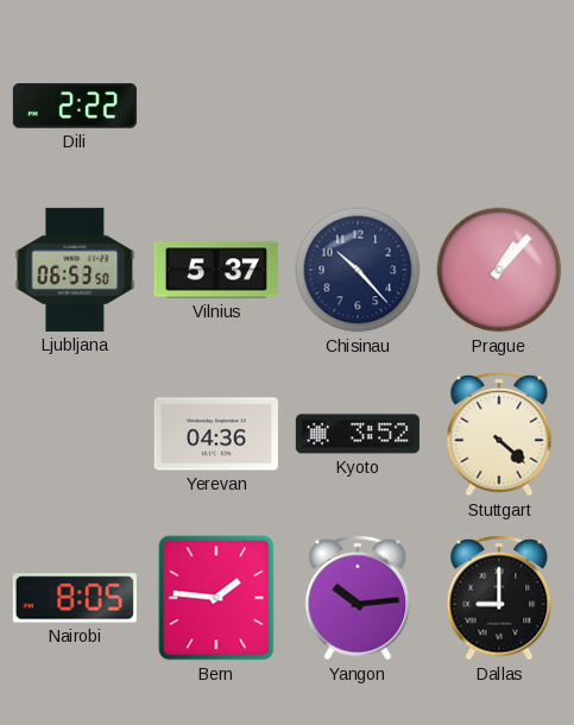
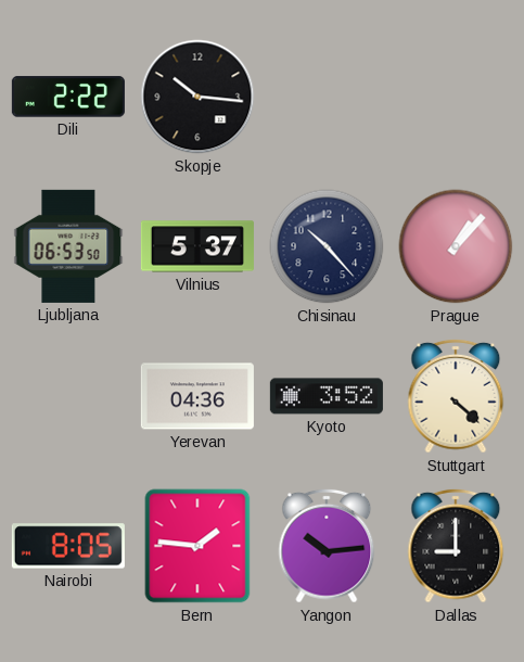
Skopje: none -> 10:16 (197, 97)
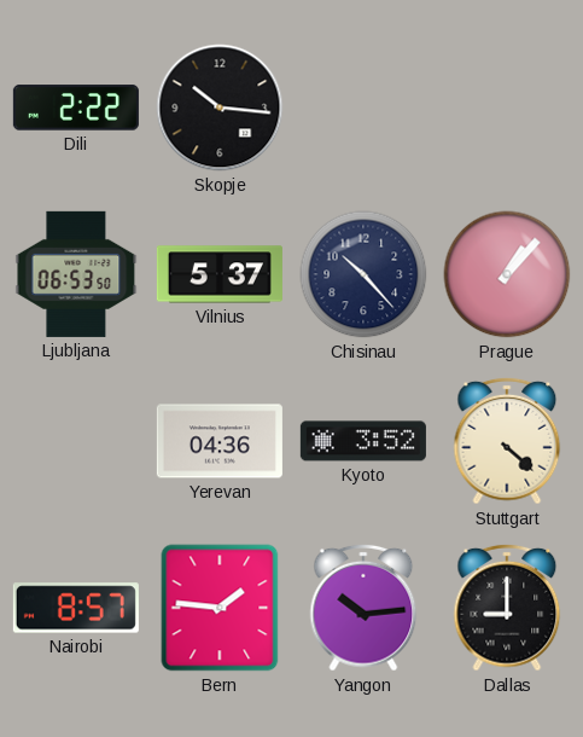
Nairobi: 8:05 -> 8:57 (76, 608)
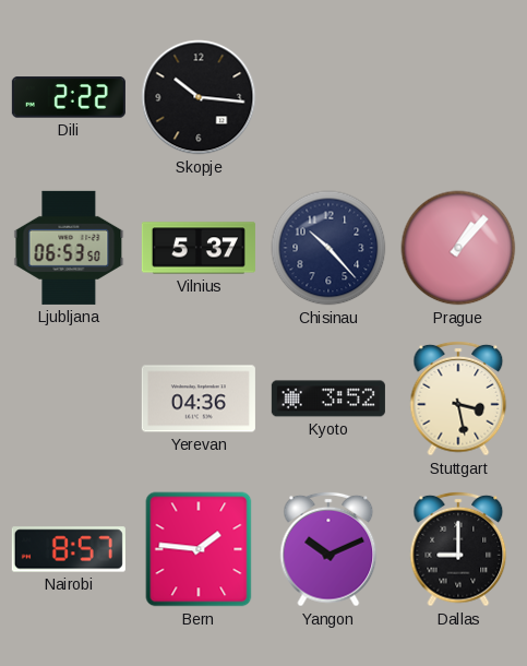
Stuttgart: 4:22 -> 3:28 (458, 399)
Yangon: 10:14 -> 10:11 (328, 549)
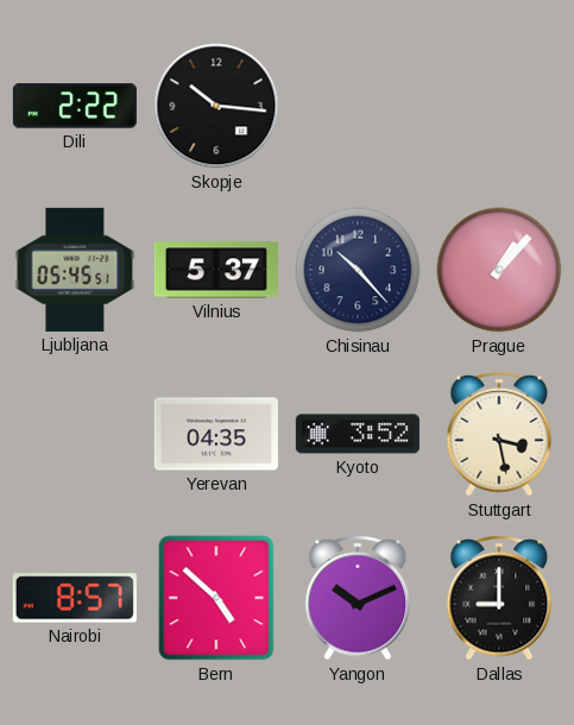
Ljubljana: 06:53 -> 05:45 (75, 270)
Yerevan: 04:36 -> 04:35 (216, 434)
Bern: 1:46 -> 4:52 (216, 598)
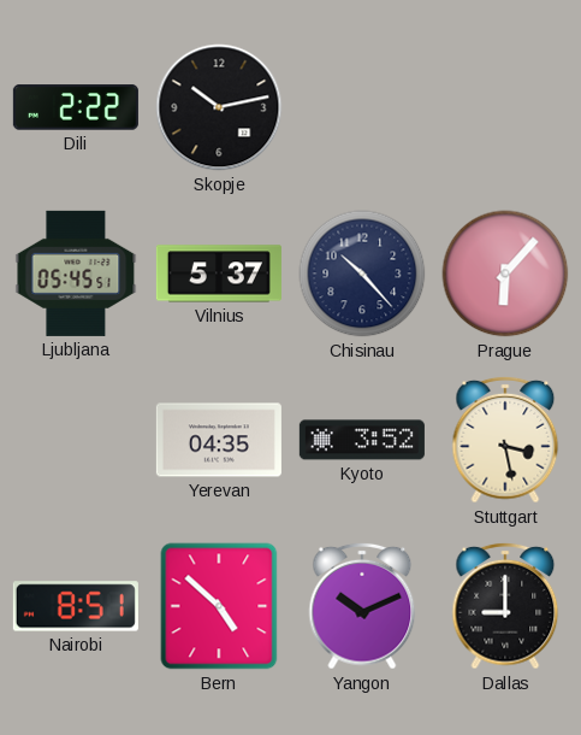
Skopje: 10:16 -> 10:13 (219, 107)
Prague: 1:07 -> 6:07 (505, 274)
Nairobi: 8:57 -> 8:51 (76, 606)
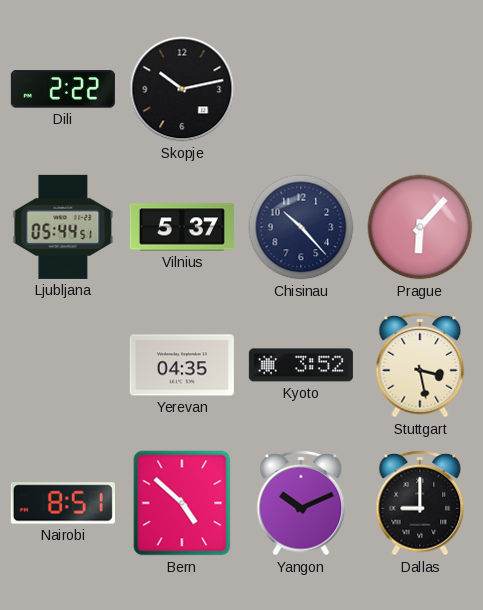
Ljubljana: 05:45 -> 05:44 (63, 227)
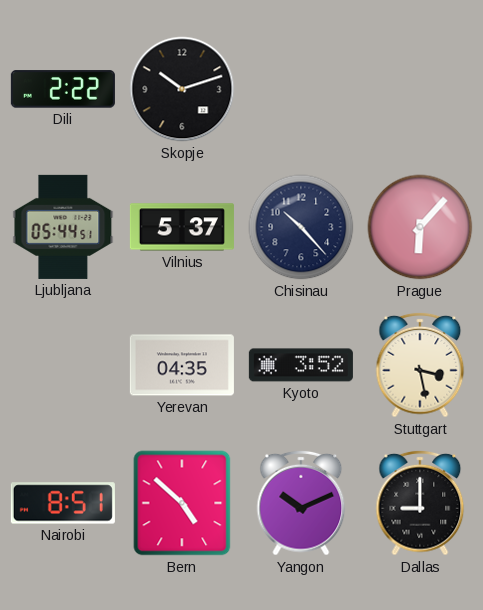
Skopje: 10:13 -> 10:12 (182, 89)
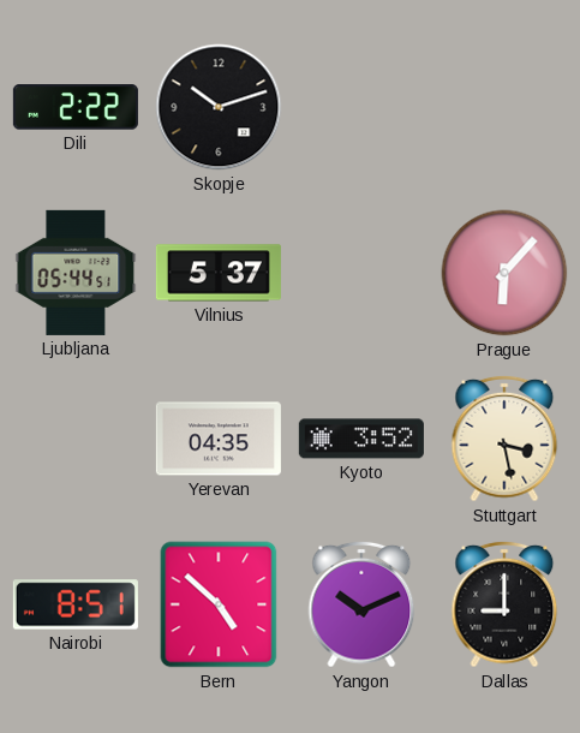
Chisinau: 10:23 -> none (301, 227)
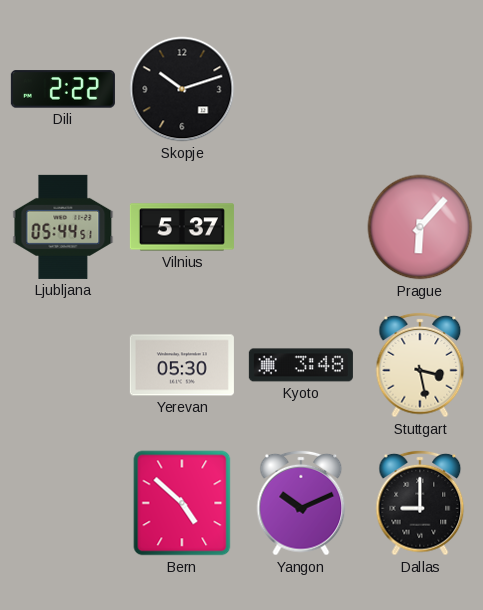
Yerevan: 04:35 -> 05:30 (182, 365)
Kyoto: 3:52 -> 3:48 (301, 365)
Nairobi: 8:51 -> none (76, 604)
